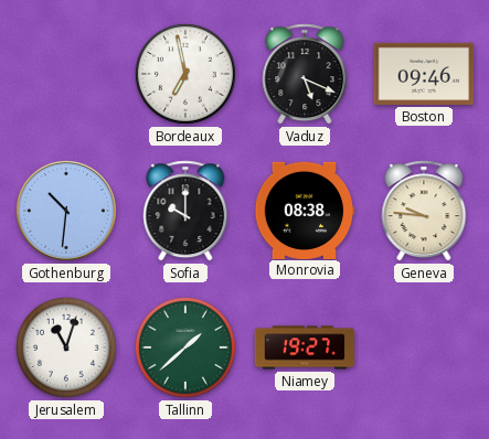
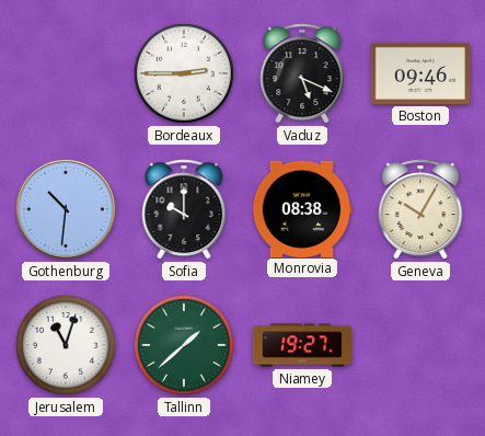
Bordeaux: 6:58 -> 2:45 (184, 73)
Geneva: 9:46 -> 10:05 (420, 209)
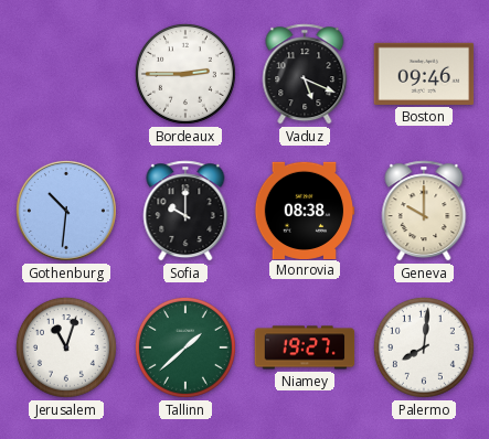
Geneva: 10:05 -> 10:00 (424, 211)
Palermo: none -> 8:01 (424, 347)
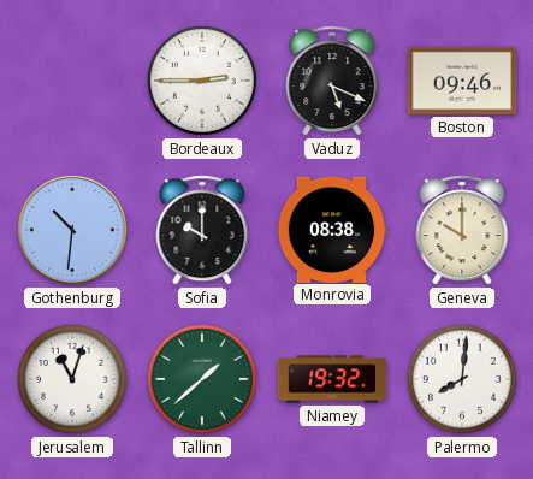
Niamey: 19:27 -> 19:32 (332, 379)
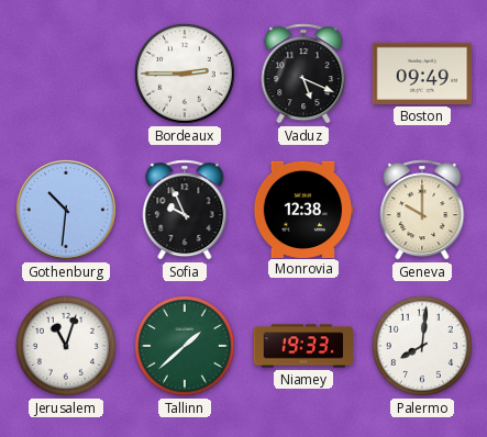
Boston: 09:46 -> 09:49 (422, 74)
Sofia: 10:00 -> 9:56 (185, 210)
Monrovia: 08:38 -> 12:38 (303, 209)
Niamey: 19:32 -> 19:33 (303, 346)
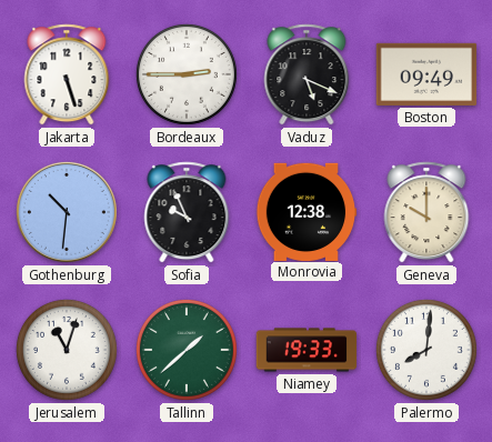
Jakarta: none -> 5:27 (67, 74)
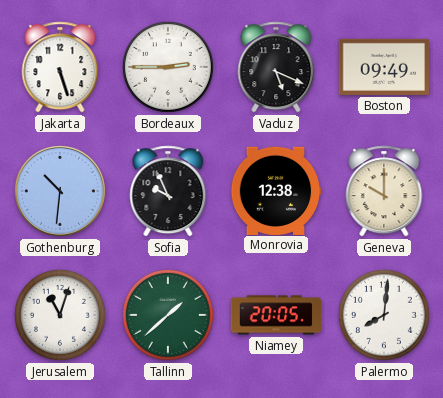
Niamey: 19:33 -> 20:05 (276, 315)
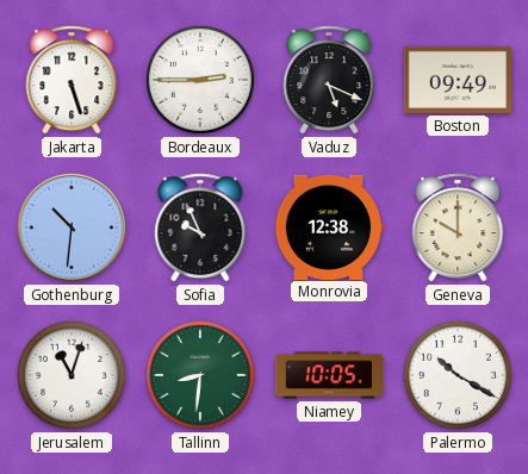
Tallinn: 1:38 -> 8:31 (200, 375)
Niamey: 20:05 -> 10:05 (329, 375)
Palermo: 8:01 -> 10:20 (458, 375)
